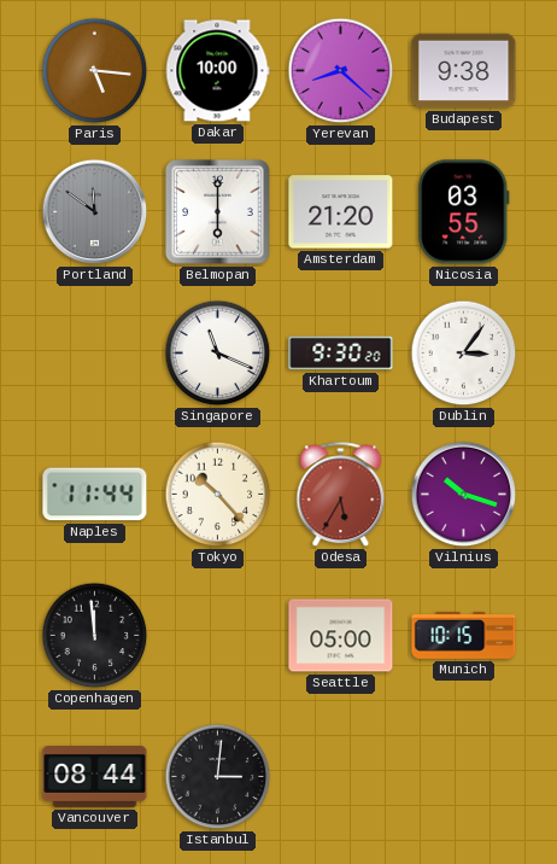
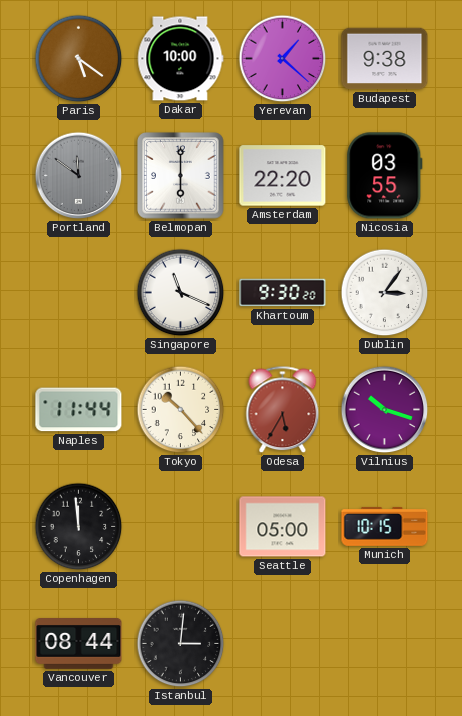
Paris: 5:16 -> 5:21 (79, 59)
Yerevan: 8:22 -> 1:22 (283, 59)
Amsterdam: 21:20 -> 22:20 (283, 176)
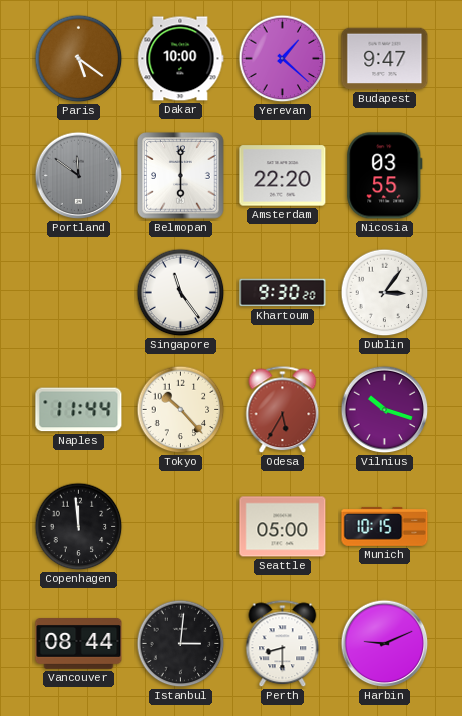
Budapest: 9:38 -> 9:47 (385, 59)
Singapore: 11:19 -> 11:24 (181, 293)
Perth: none -> 8:30 (283, 644)
Harbin: none -> 9:11 (385, 644)
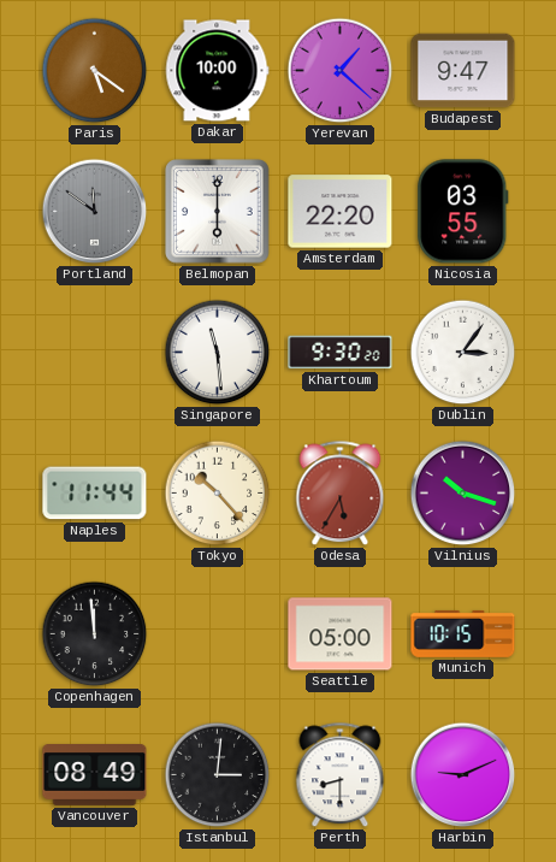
Singapore: 11:24 -> 11:29 (218, 353)
Vancouver: 08:44 -> 08:49 (95, 775)
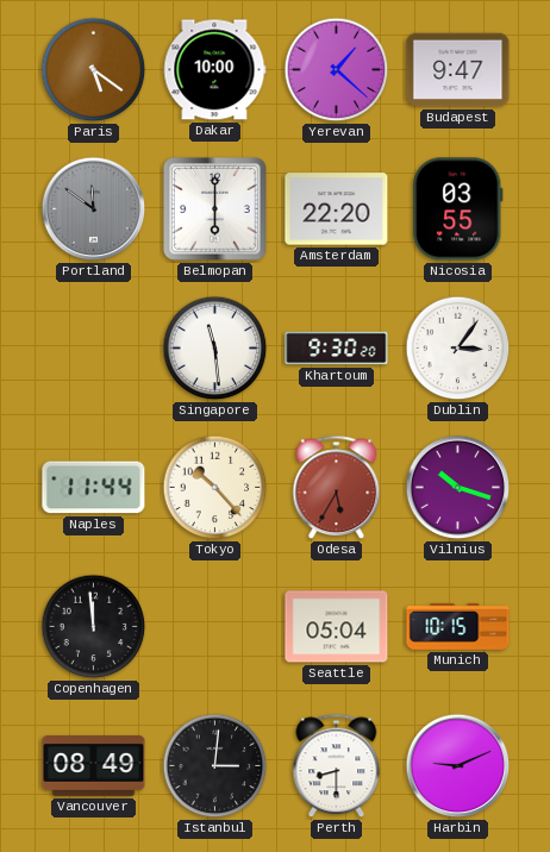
Seattle: 05:00 -> 05:04 (337, 627)
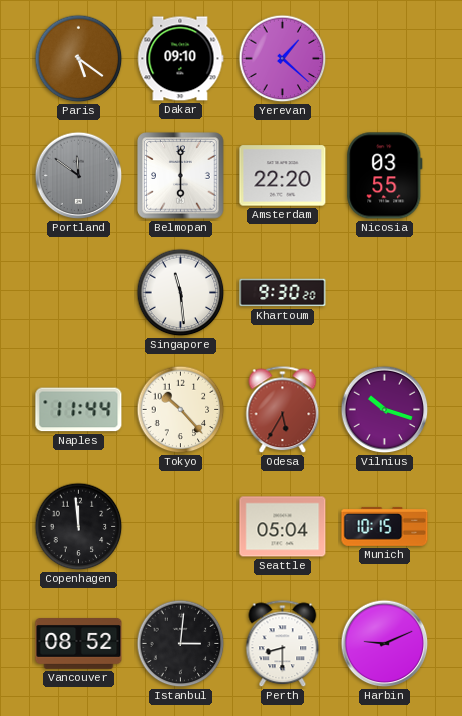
Dakar: 10:00 -> 09:10 (180, 59)
Budapest: 9:47 -> none (458, 70)
Dublin: 3:06 -> none (458, 349)
Vancouver: 08:49 -> 08:52 (79, 644)
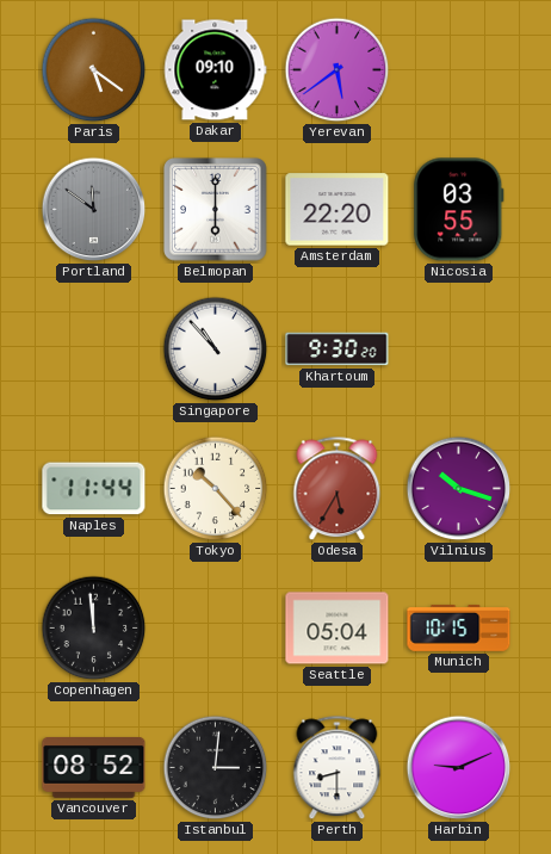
Yerevan: 1:22 -> 5:39 (338, 70)
Singapore: 11:29 -> 10:53 (216, 349)
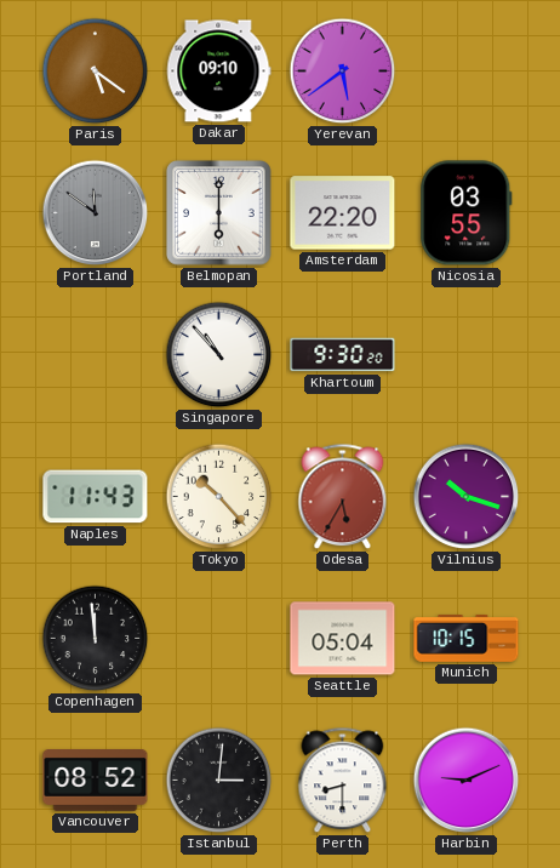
Naples: 11:44 -> 11:43 (96, 497)
